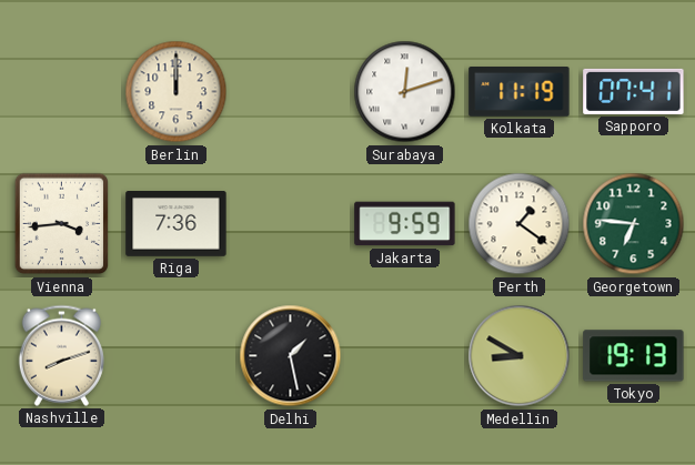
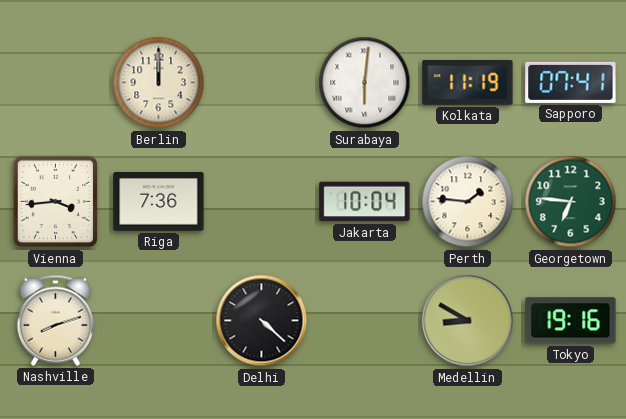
Surabaya: 12:12 -> 6:01 (365, 83)
Jakarta: 9:59 -> 10:04 (365, 202)
Perth: 1:21 -> 1:46 (468, 202)
Delhi: 1:28 -> 4:22 (262, 321)
Tokyo: 19:13 -> 19:16 (571, 321)
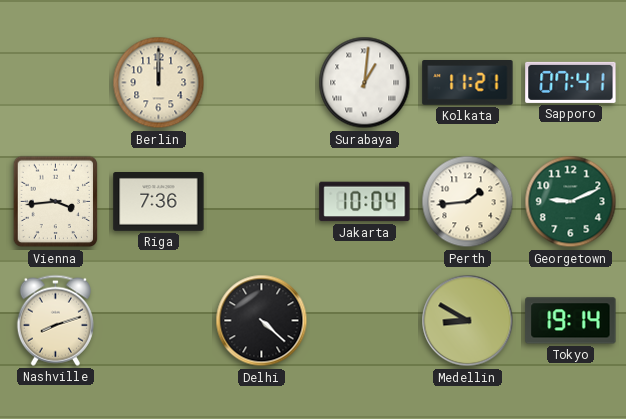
Surabaya: 6:01 -> 1:01 (365, 83)
Kolkata: 11:19 -> 11:21 (468, 83)
Perth: 1:46 -> 1:44 (468, 202)
Georgetown: 6:46 -> 9:11 (571, 202)
Tokyo: 19:16 -> 19:14 (571, 321)
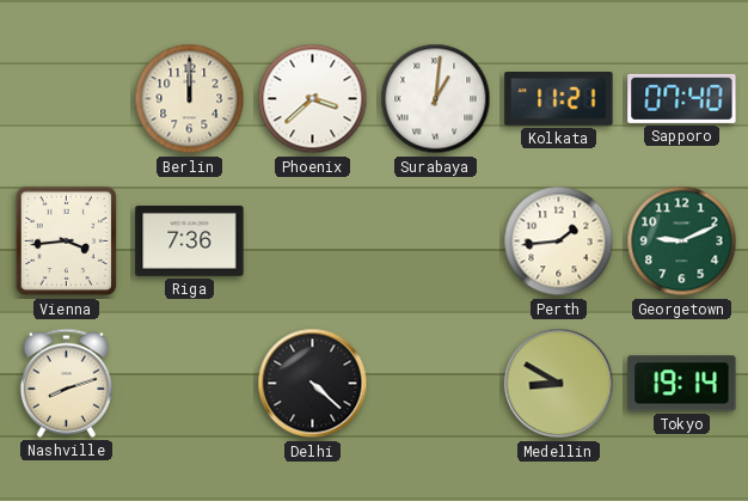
Phoenix: none -> 3:38 (313, 99)
Sapporo: 07:41 -> 07:40 (682, 98)
Jakarta: 10:04 -> none (365, 202)
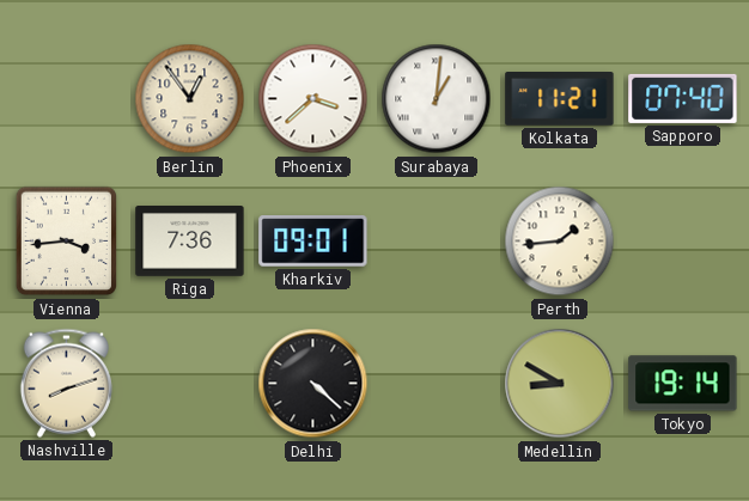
Berlin: 12:00 -> 12:54 (190, 99)
Kharkiv: none -> 09:01 (313, 242)
Georgetown: 9:11 -> none (682, 242)
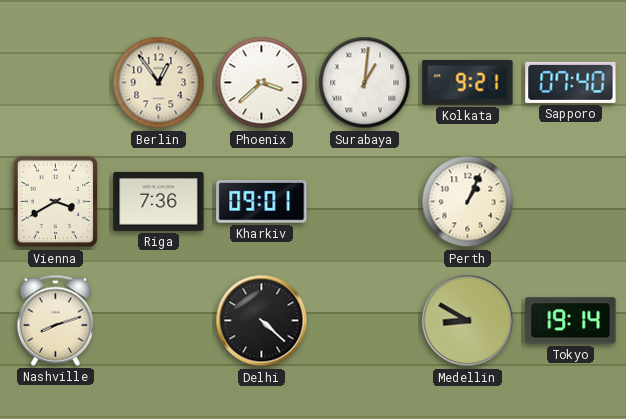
Kolkata: 11:21 -> 9:21 (468, 83)
Vienna: 3:44 -> 3:40 (56, 202)
Perth: 1:44 -> 1:04 (468, 202)
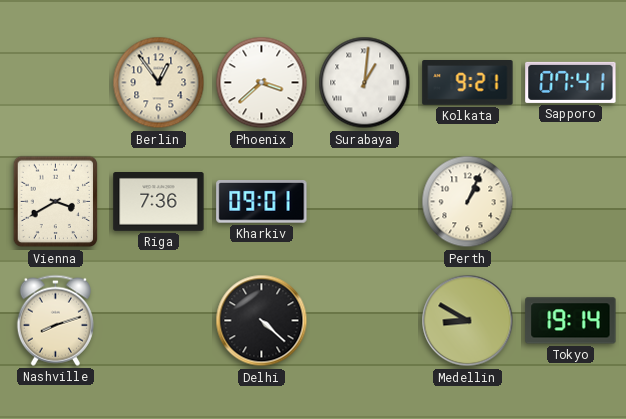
Sapporo: 07:40 -> 07:41 (571, 82)
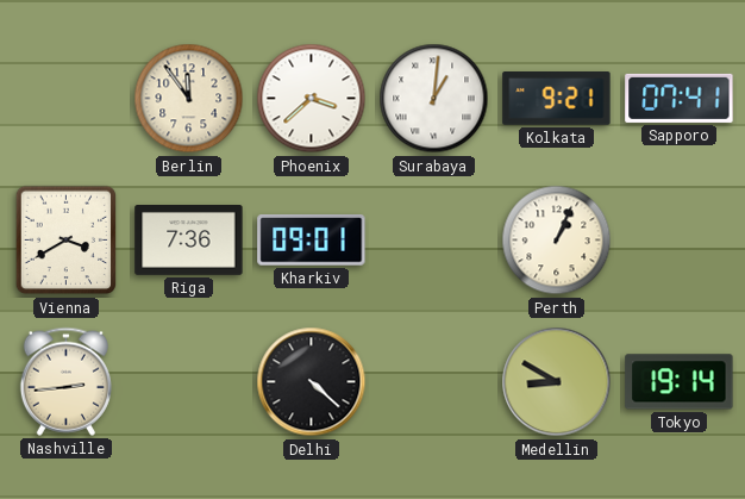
Berlin: 12:54 -> 11:54 (189, 99)
Nashville: 8:12 -> 2:44 (65, 381)
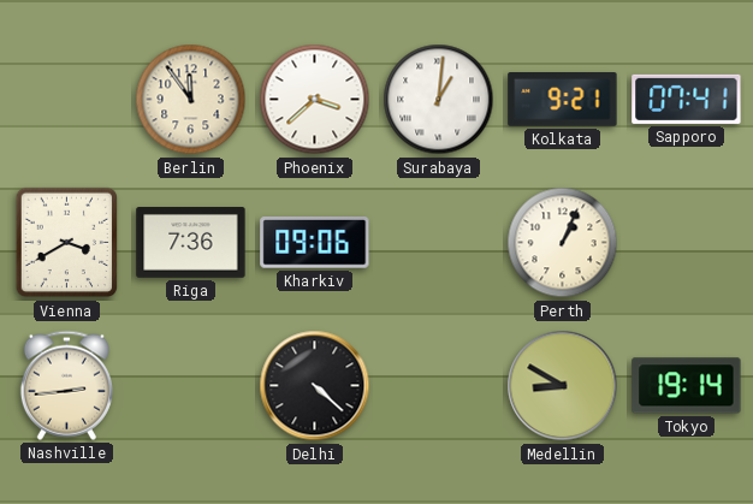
Kharkiv: 09:01 -> 09:06 (315, 243)
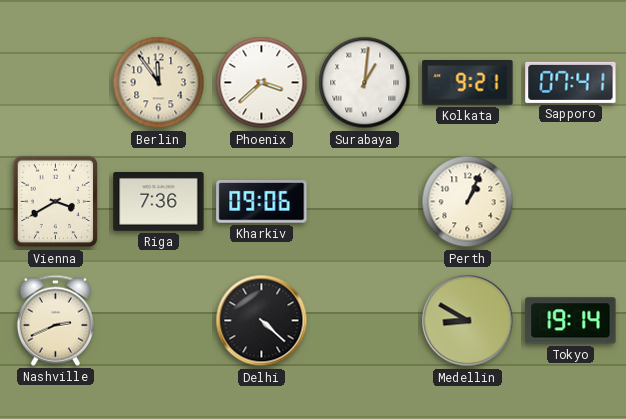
Nashville: 2:44 -> 2:41 (55, 320)
